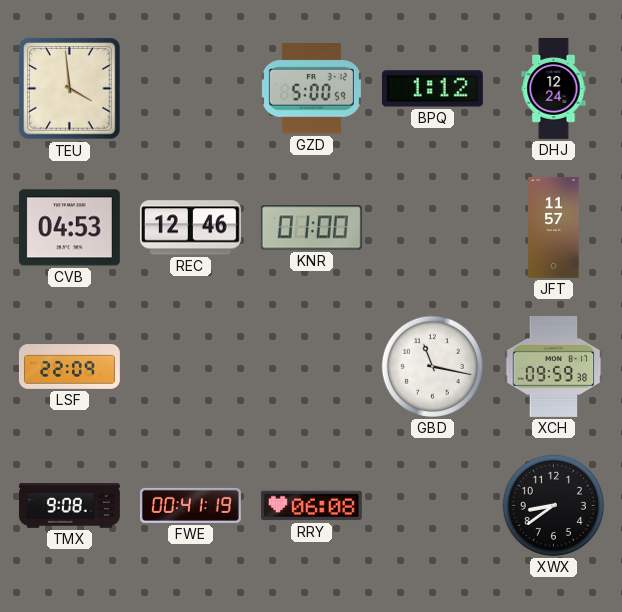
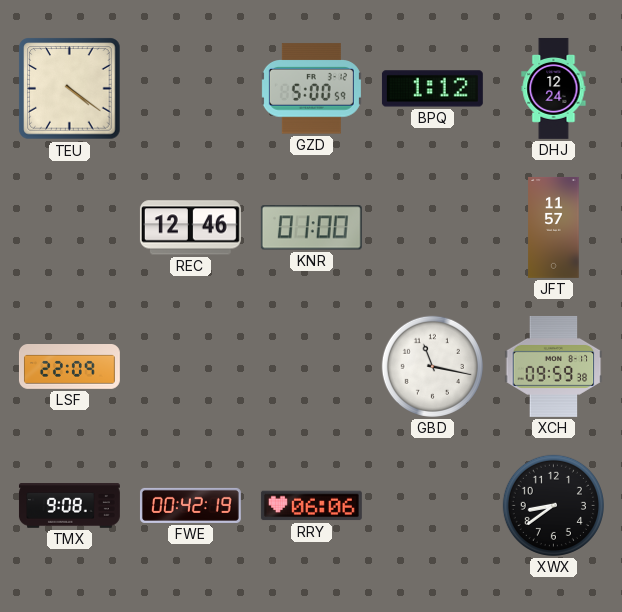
TEU: 3:59 -> 4:21 (70, 89)
CVB: 04:53 -> none (69, 228)
FWE: 00:41 -> 00:42 (191, 505)
RRY: 06:08 -> 06:06 (311, 506)
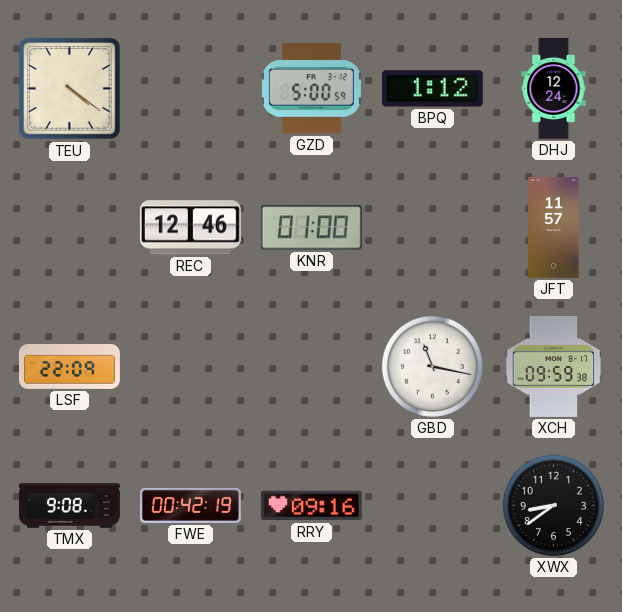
RRY: 06:06 -> 09:16 (311, 506)
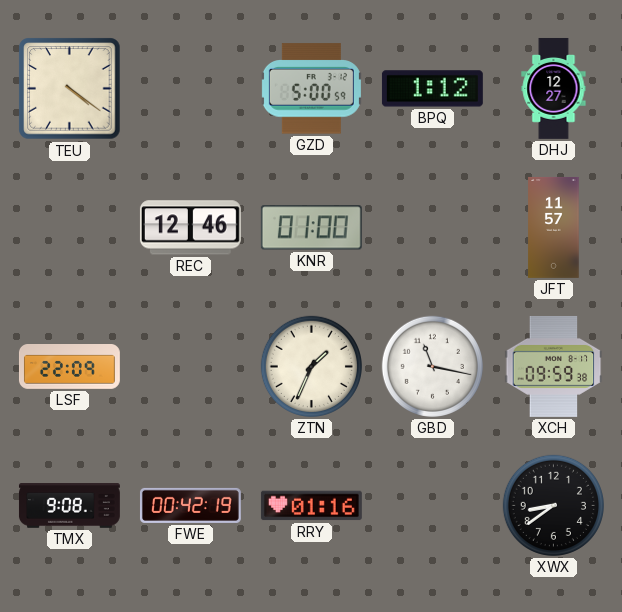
DHJ: 12:24 -> 12:27 (554, 88)
ZTN: none -> 1:34 (311, 366)
RRY: 09:16 -> 01:16 (311, 506)
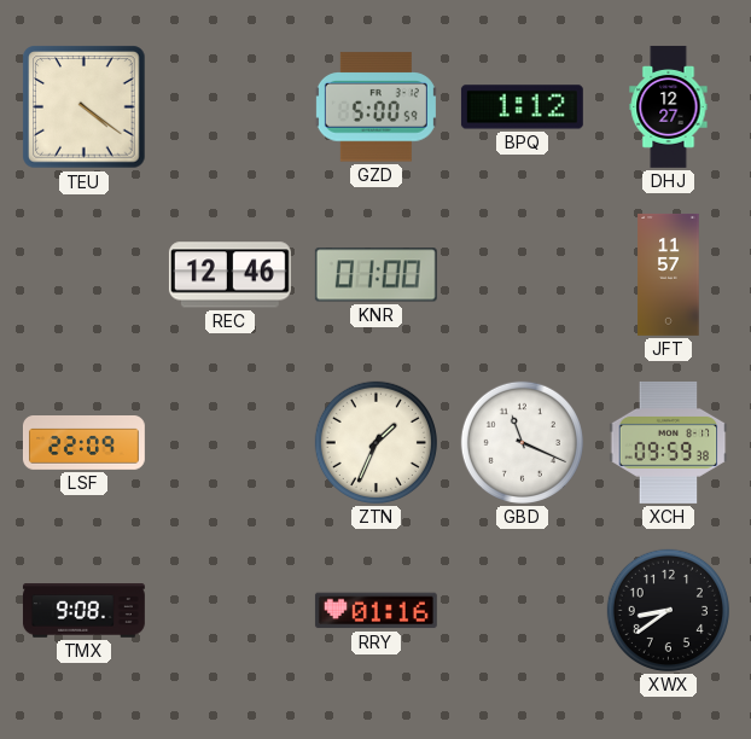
GBD: 11:17 -> 11:19 (522, 442)
FWE: 00:42 -> none (191, 505)
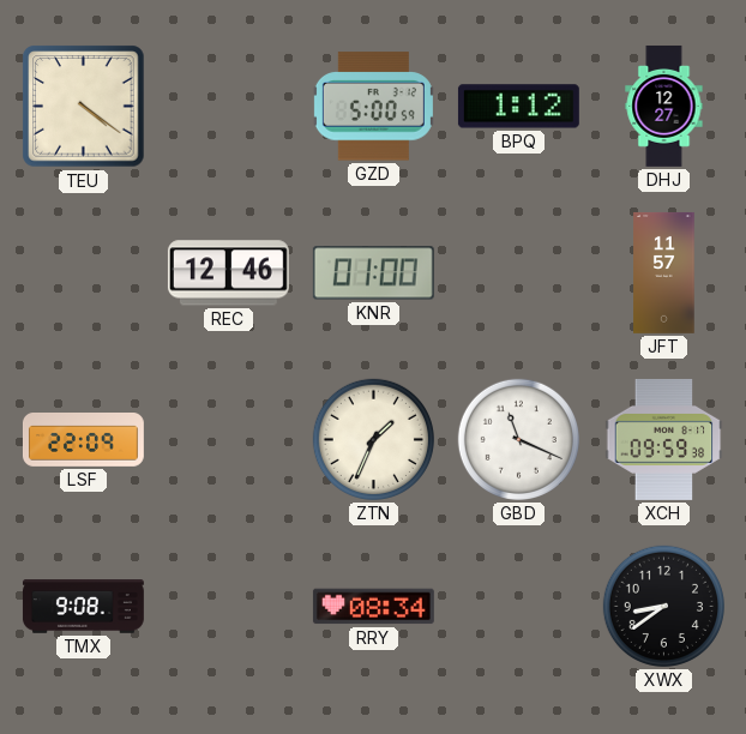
RRY: 01:16 -> 08:34 (373, 607)
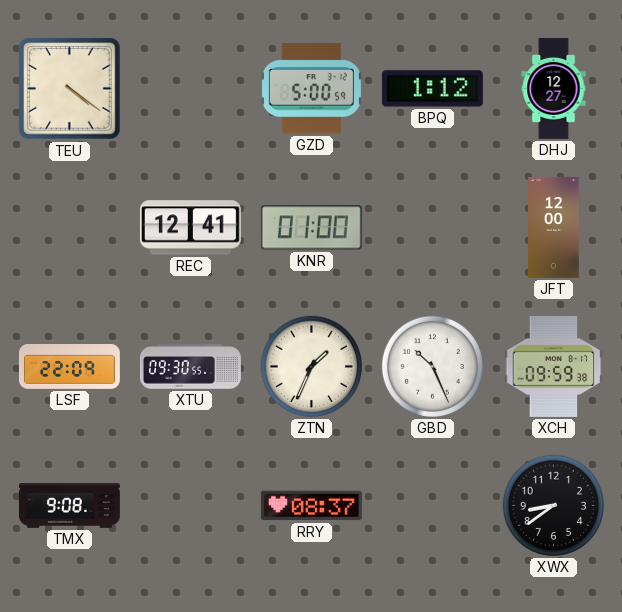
REC: 12:46 -> 12:41 (190, 228)
JFT: 11:57 -> 12:00 (554, 227)
XTU: none -> 09:30 (190, 367)
GBD: 11:19 -> 10:26 (432, 366)
RRY: 08:34 -> 08:37 (311, 506)
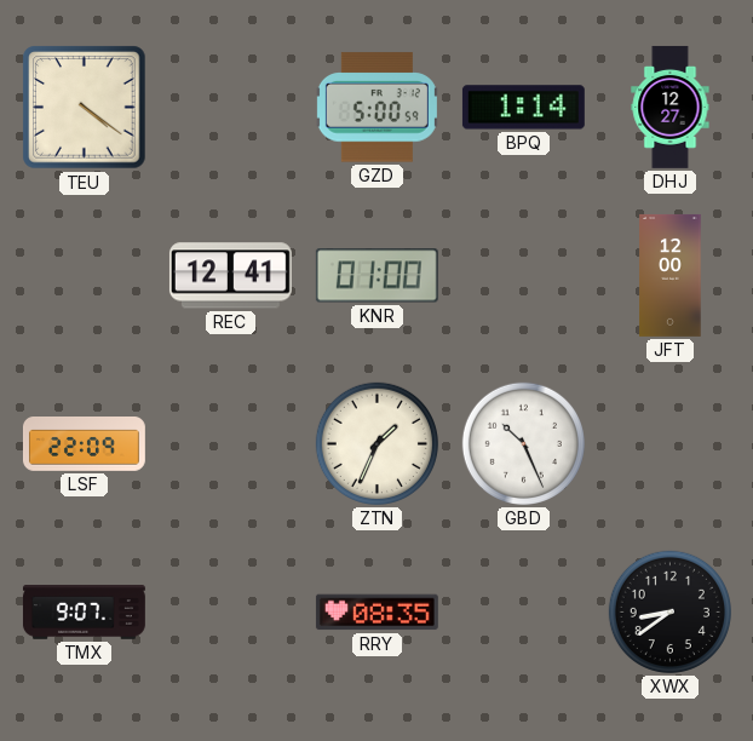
BPQ: 1:12 -> 1:14 (523, 108)
XTU: 09:30 -> none (190, 367)
XCH: 09:59 -> none (554, 366)
TMX: 9:08 -> 9:07 (84, 613)
RRY: 08:37 -> 08:35 (376, 613)
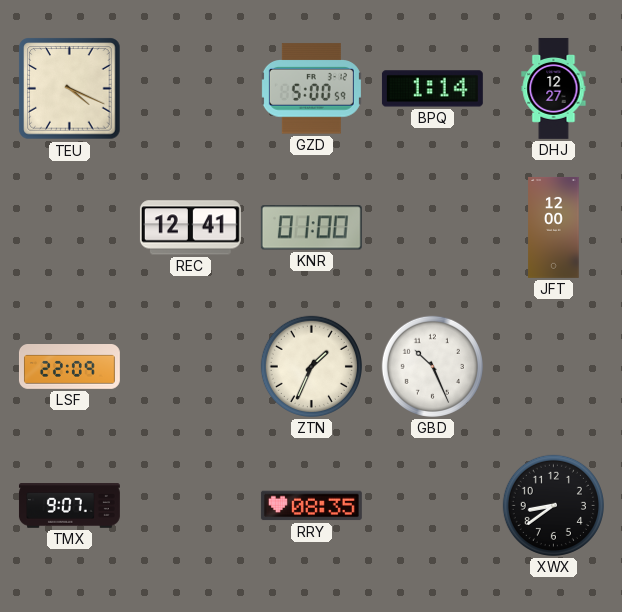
TEU: 4:21 -> 4:19 (70, 89)
